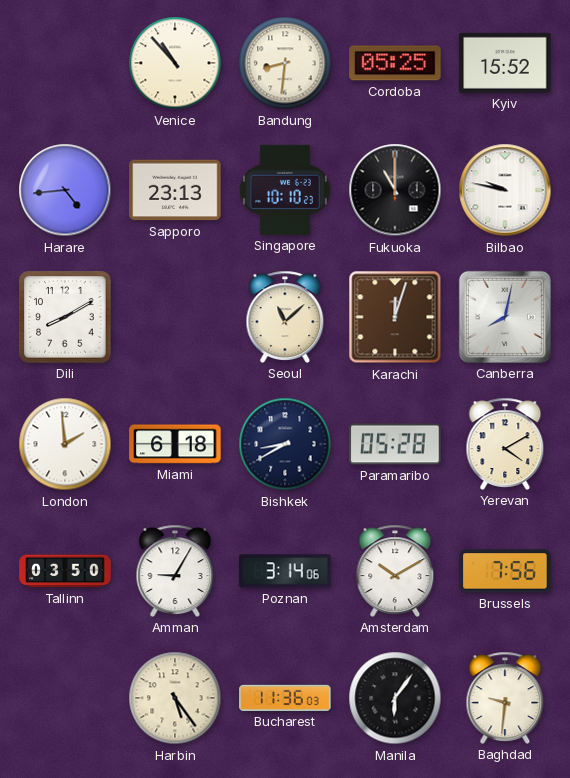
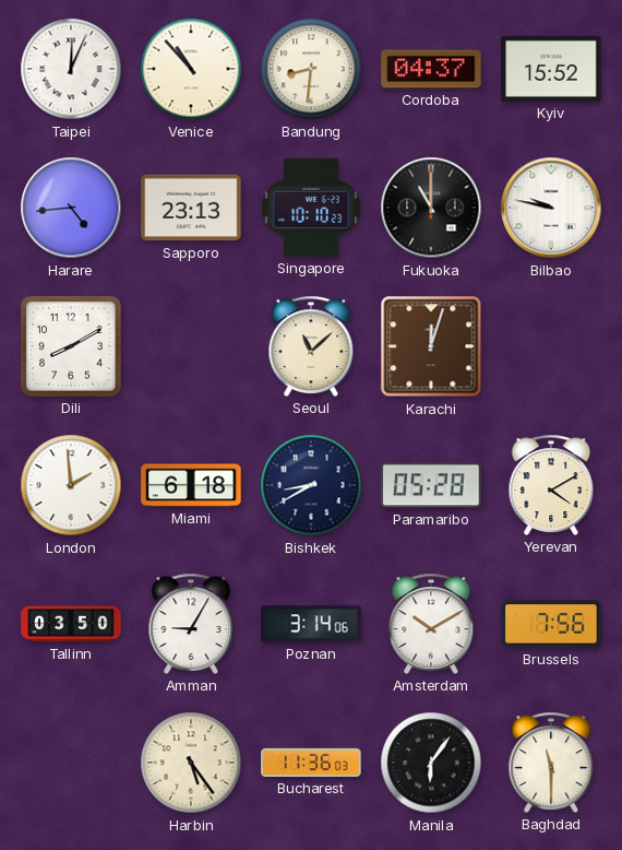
Taipei: none -> 12:04 (71, 69)
Cordoba: 05:25 -> 04:37 (431, 69)
Canberra: 8:02 -> none (505, 317)
Baghdad: 9:31 -> 11:30 (551, 763)
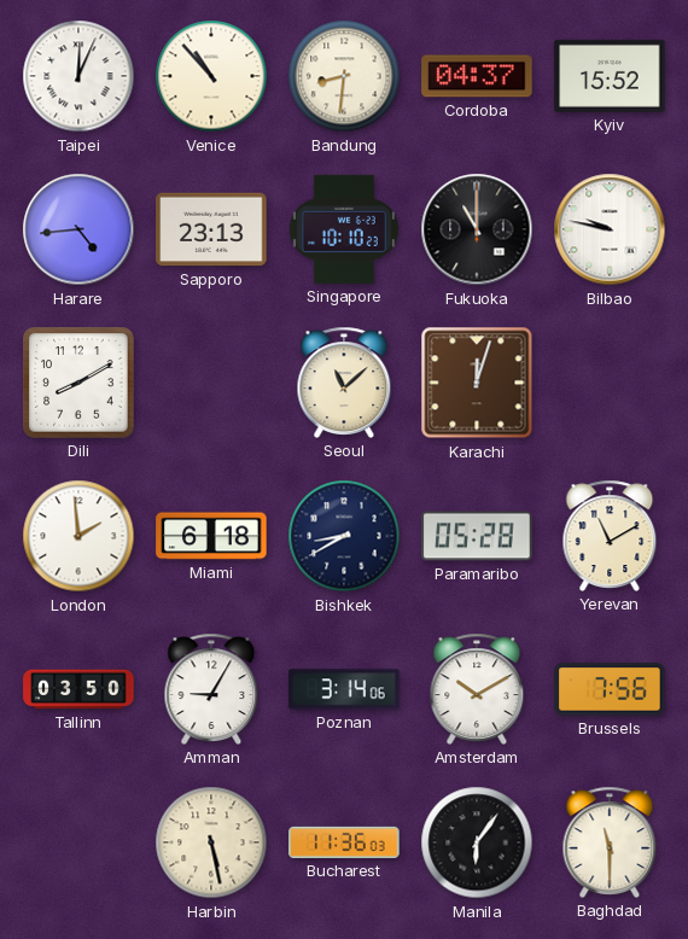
Yerevan: 4:10 -> 11:10 (610, 536)
Harbin: 5:24 -> 5:28 (211, 842)
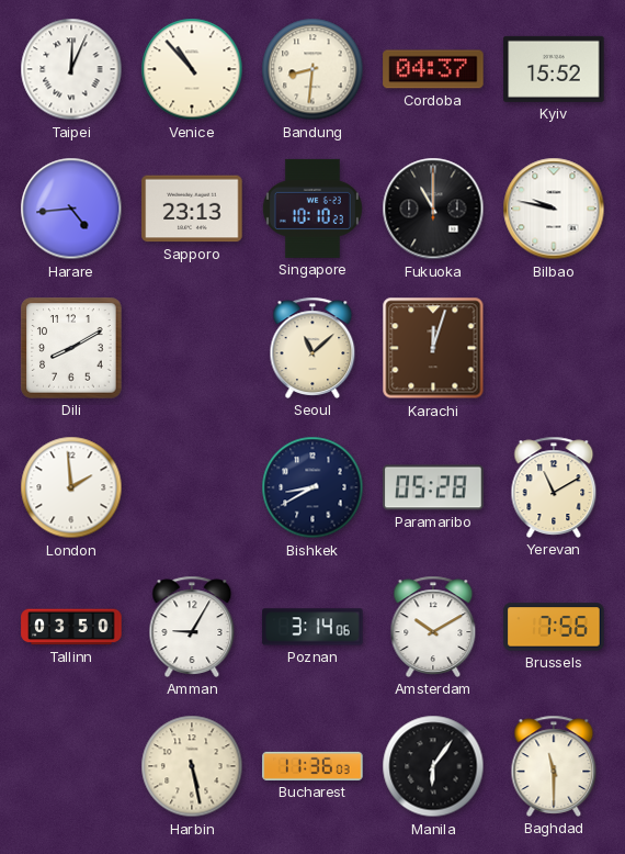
Miami: 6:18 -> none (211, 536)
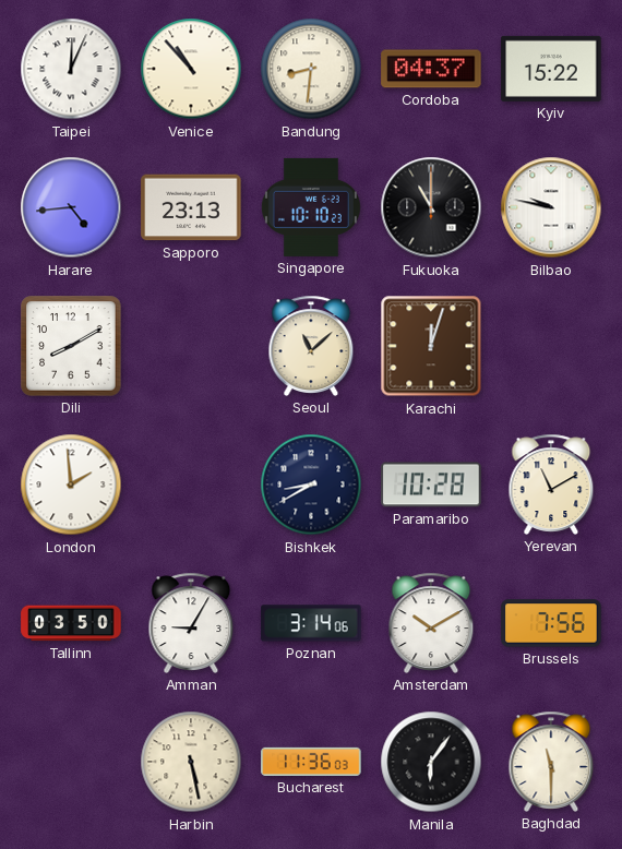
Kyiv: 15:52 -> 15:22 (551, 69)
Paramaribo: 05:28 -> 10:28 (431, 485)
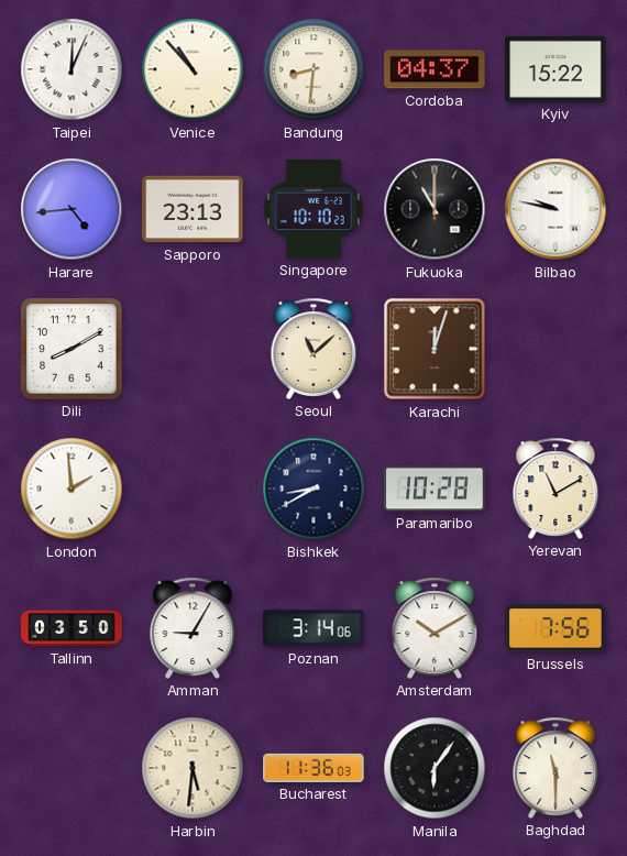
Harbin: 5:28 -> 5:31 (193, 768)
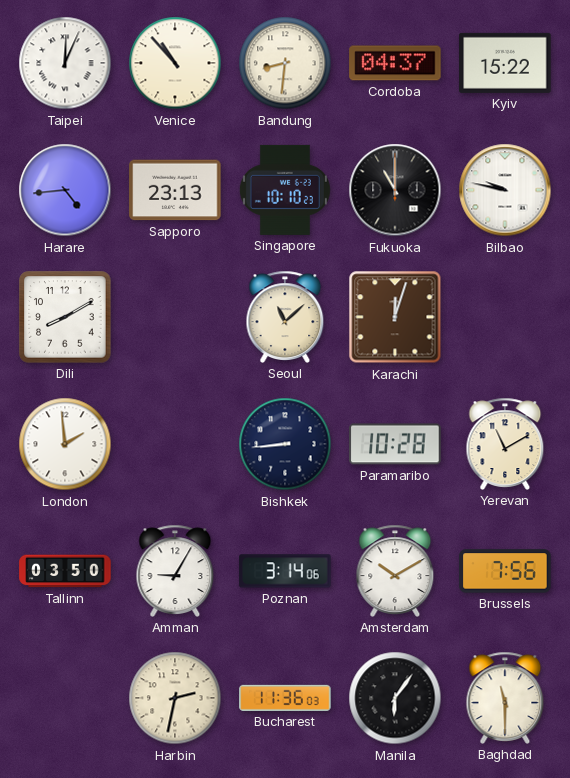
Bishkek: 8:40 -> 8:44 (285, 444)
Harbin: 5:31 -> 2:32 (175, 698)
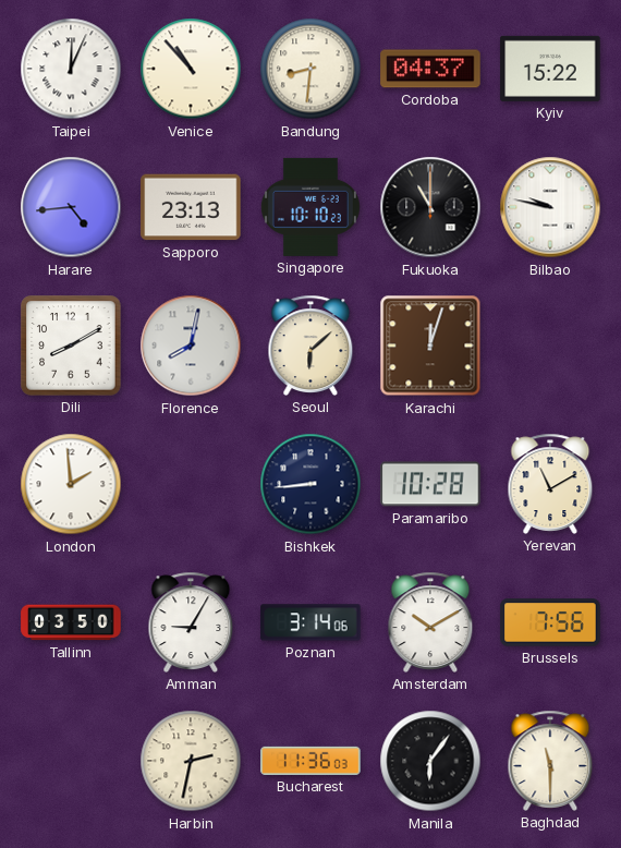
Florence: none -> 8:02 (191, 346)
Seoul: 11:08 -> 6:08 (310, 346)
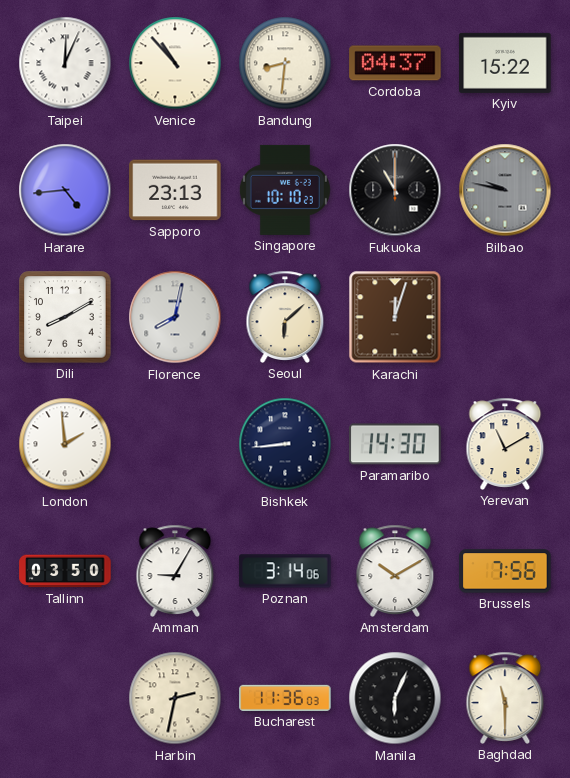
Bilbao dial: white -> grey (505, 190)
Paramaribo: 10:28 -> 14:30 (395, 444)
Manila: 6:06 -> 6:04 (395, 698)
